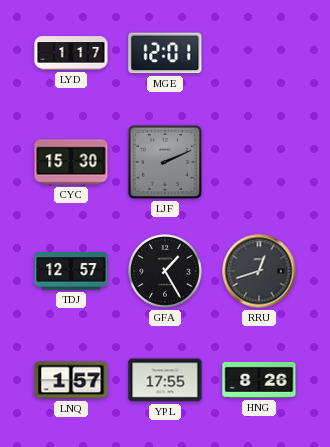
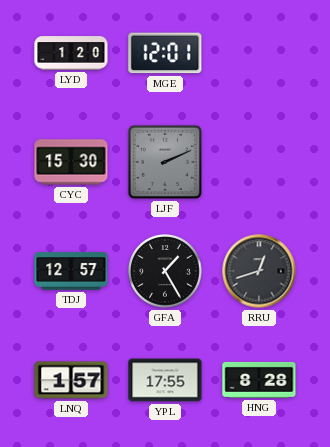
LYD: 1:17 -> 1:20 (71, 53)
HNG: 8:26 -> 8:28 (259, 380)
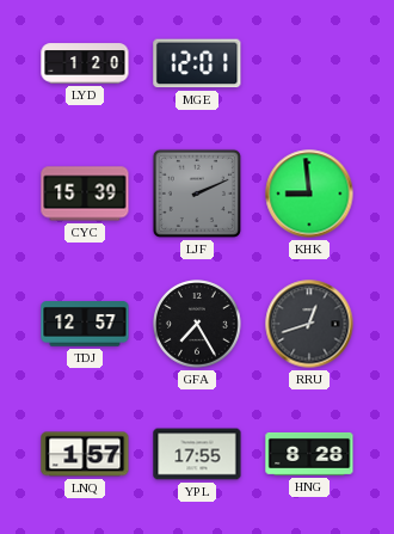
CYC: 15:30 -> 15:39 (85, 194)
KHK: none -> 8:59 (309, 194)
GFA: 1:25 -> 7:25 (197, 324)
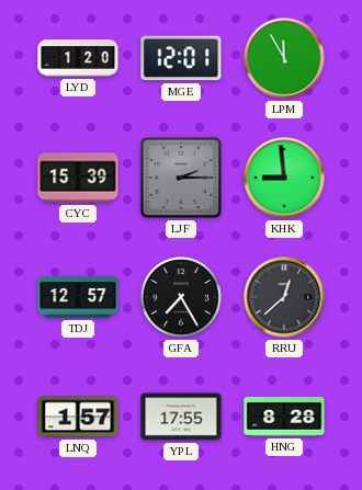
LPM: none -> 11:55 (284, 58)
LJF: 2:11 -> 2:15 (181, 178)
RRU: 12:42 -> 12:38 (284, 297)
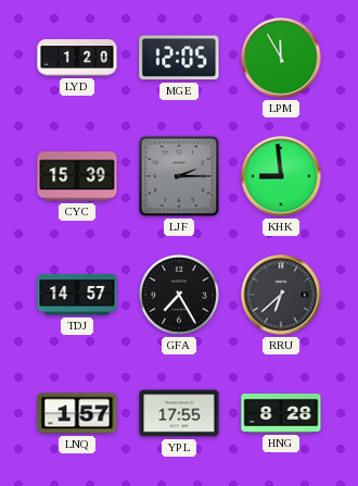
MGE: 12:01 -> 12:05 (179, 58)
TDJ: 12:57 -> 14:57 (77, 295)
RRU: 12:38 -> 6:38 (281, 295)
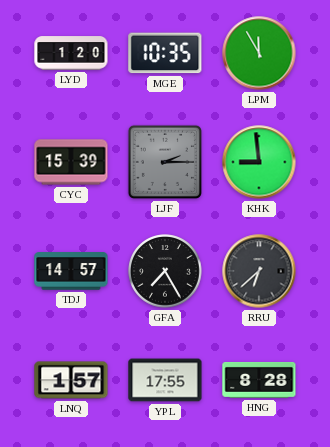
MGE: 12:05 -> 10:35 (165, 53)
